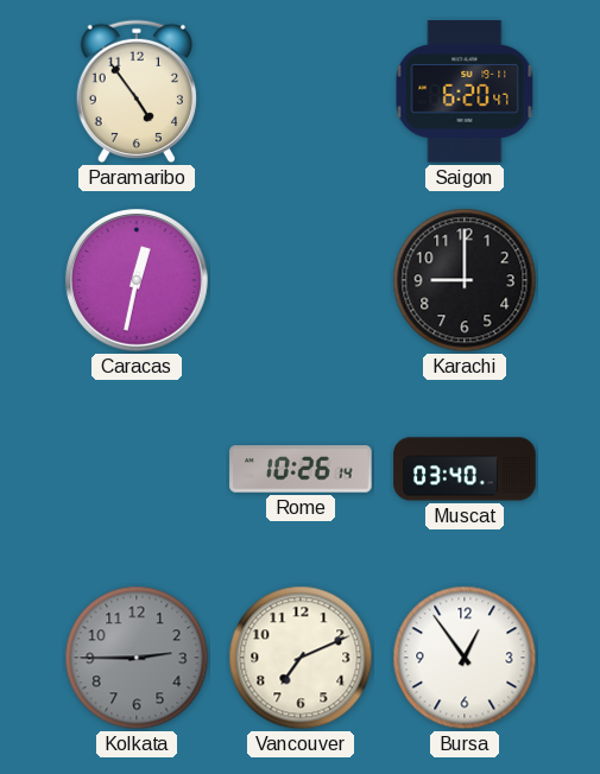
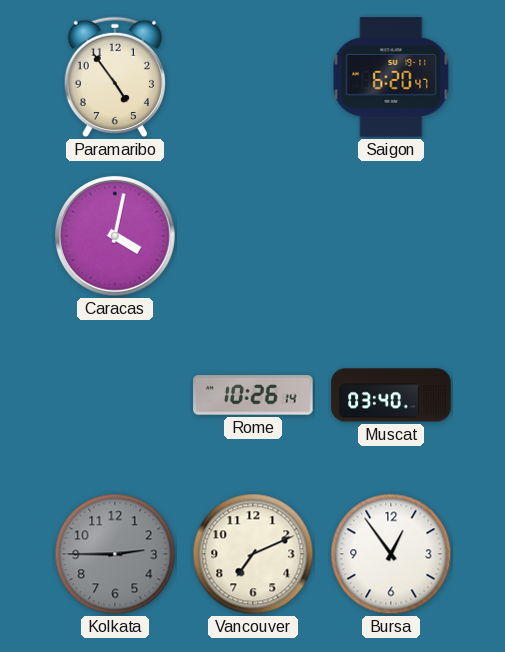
Caracas: 12:32 -> 4:02 (115, 236)
Karachi: 9:00 -> none (465, 280)
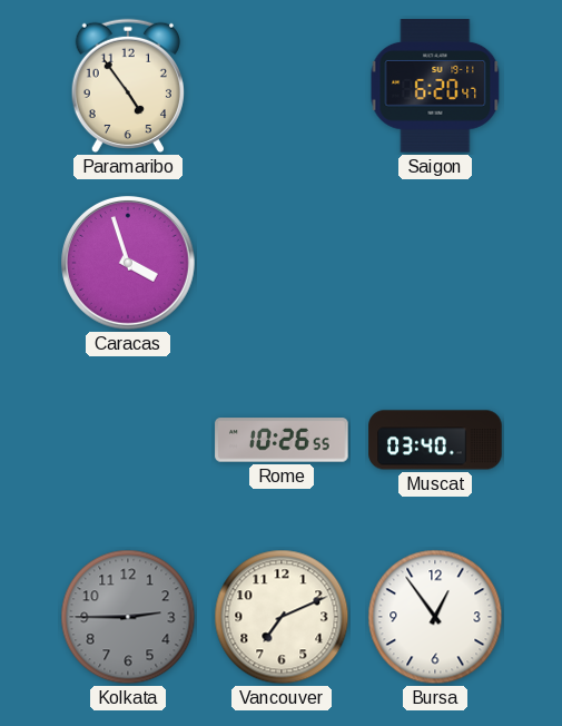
Caracas: 4:02 -> 3:57 (128, 263)
Rome: 10:26:14 -> 10:26:55 (282, 440)
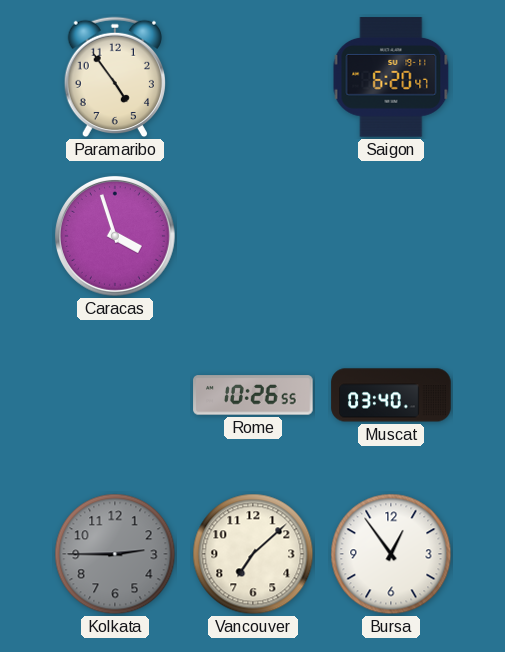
Vancouver: 7:11 -> 7:08 (253, 554)
